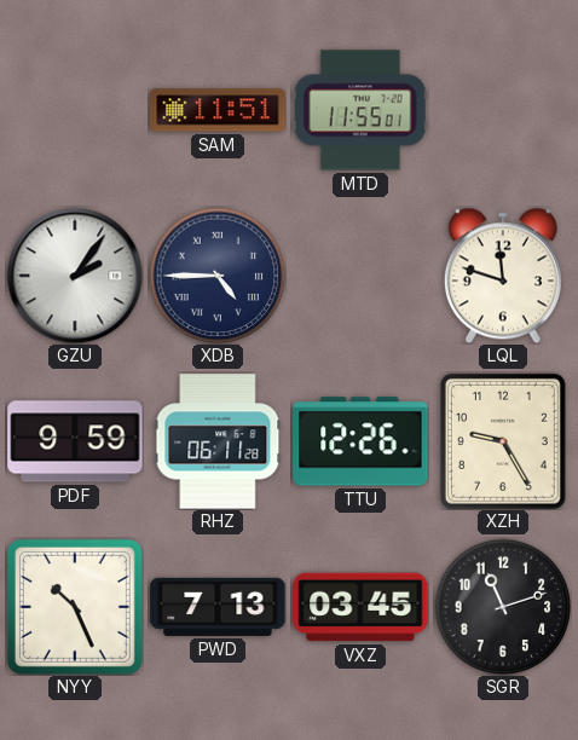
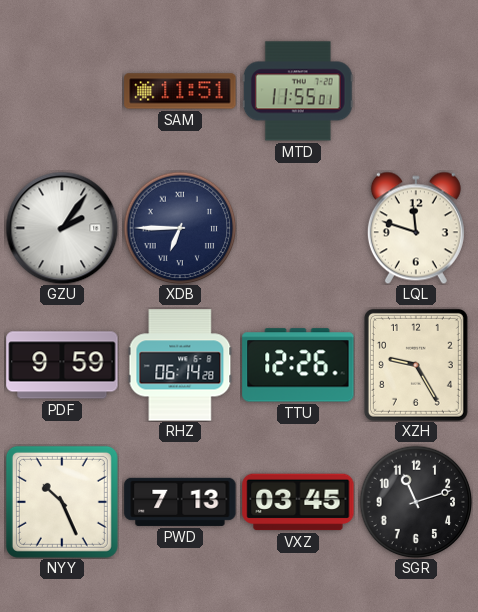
XDB: 4:45 -> 6:45 (180, 228)
RHZ: 06:11 -> 06:14 (180, 365)
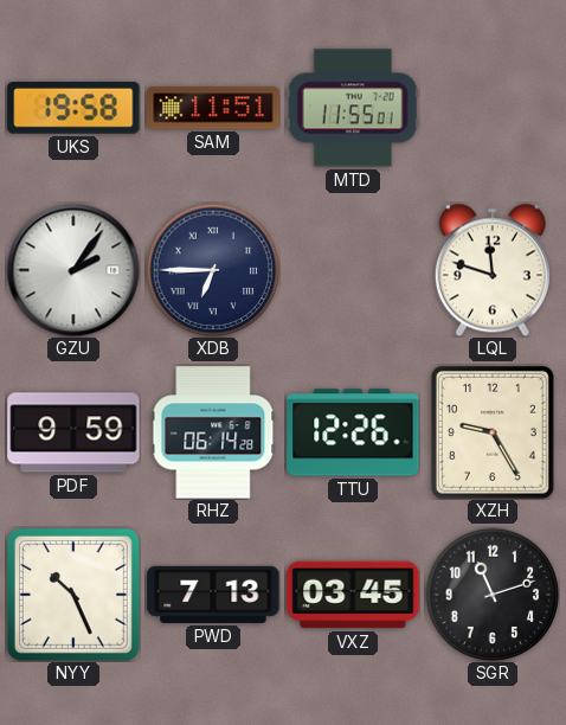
UKS: none -> 19:58 (73, 108)
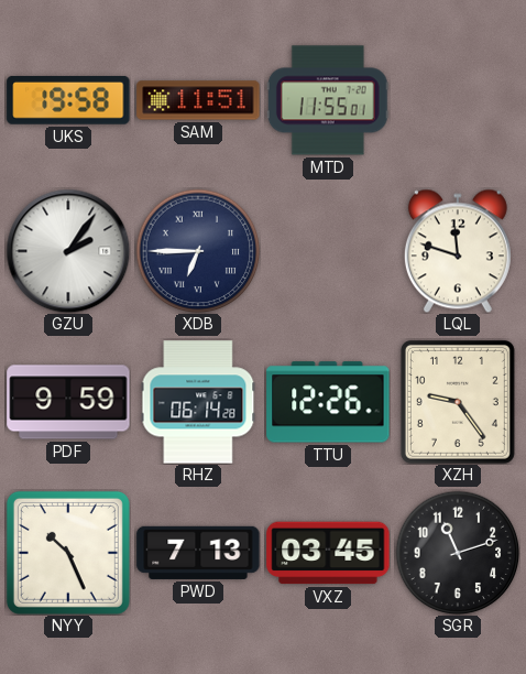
XZH: 9:25 -> 9:24 (458, 402)
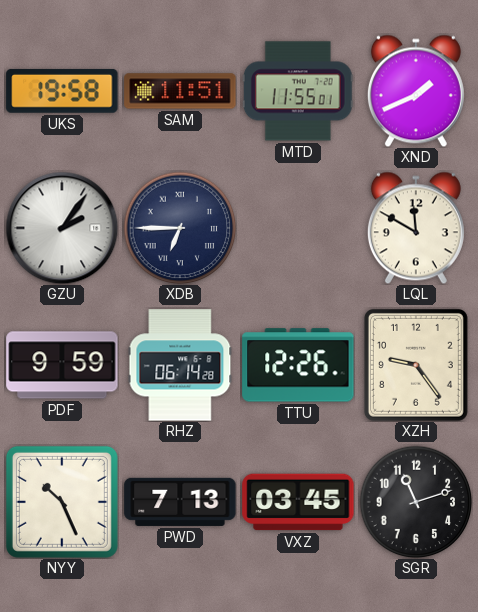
XND: none -> 1:41 (416, 91)
LQL: 11:48 -> 11:50 (416, 228)
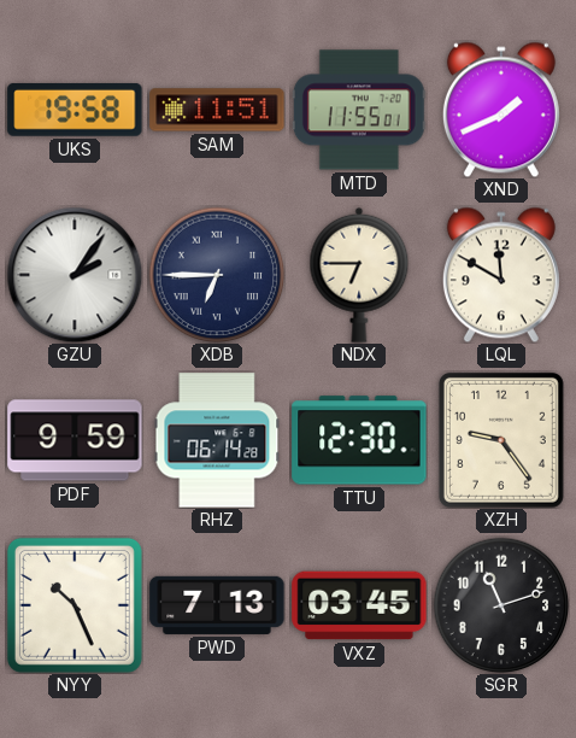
NDX: none -> 6:45 (359, 275)
TTU: 12:26 -> 12:30 (359, 440)
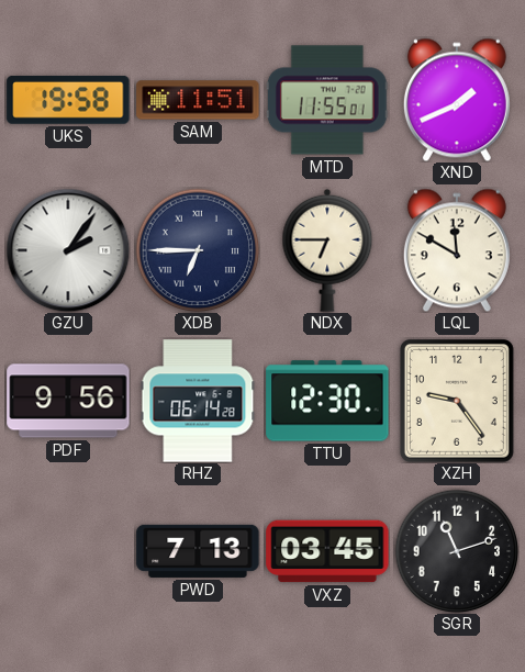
PDF: 9:59 -> 9:56 (68, 401)
NYY: 10:26 -> none (75, 605)
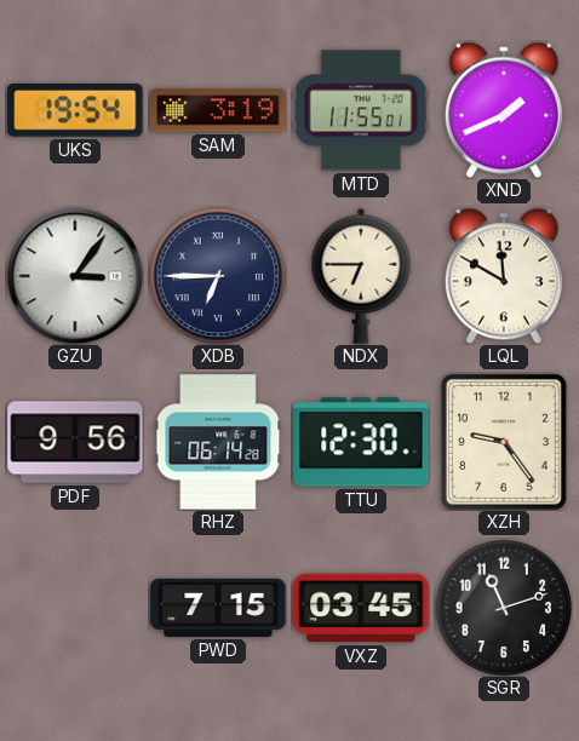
UKS: 19:58 -> 19:54 (75, 110)
SAM: 11:51 -> 3:19 (218, 110)
GZU: 2:06 -> 3:06 (75, 276)
PWD: 7:13 -> 7:15 (218, 608)
